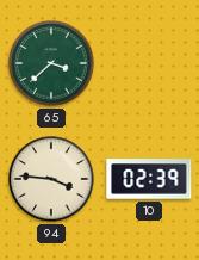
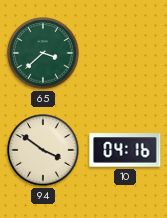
94: 3:46 -> 3:51 (43, 150)
10: 02:39 -> 04:16 (125, 150)
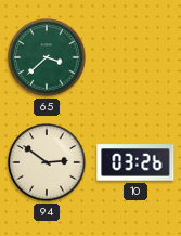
94: 3:51 -> 2:51 (47, 162)
10: 04:16 -> 03:26 (135, 162)
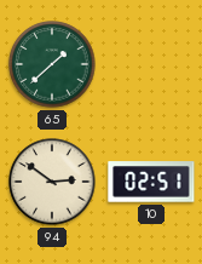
65: 3:38 -> 1:38 (52, 64)
10: 03:26 -> 02:51 (151, 182)
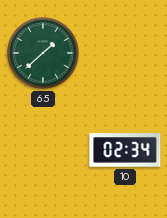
94: 2:51 -> none (52, 182)
10: 02:51 -> 02:34 (125, 150)
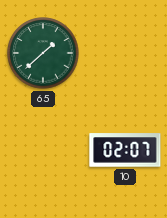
10: 02:34 -> 02:07 (125, 150)
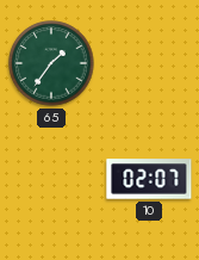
65: 1:38 -> 1:36 (51, 63)
